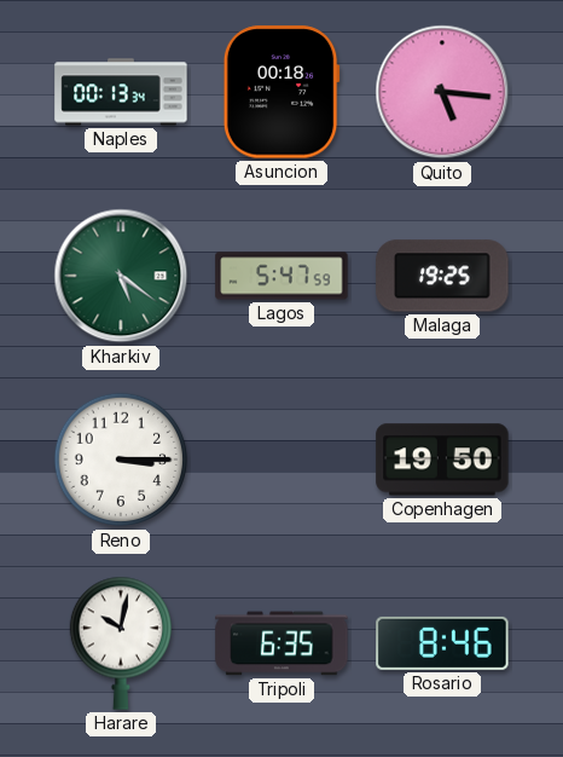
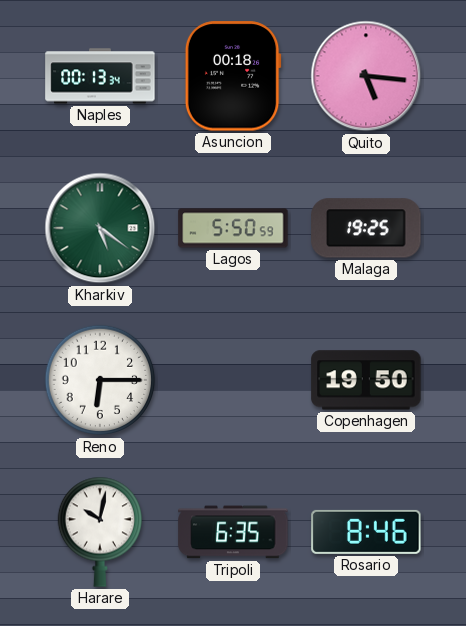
Lagos: 5:47 -> 5:50 (233, 228)
Reno: 3:15 -> 6:15 (100, 380)
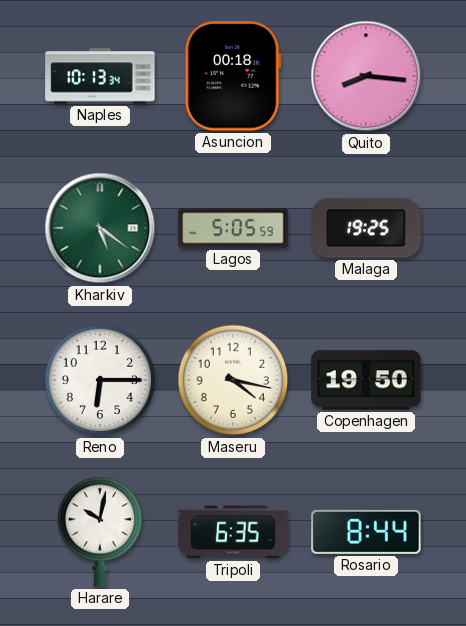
Naples: 00:13 -> 10:13 (100, 76)
Quito: 5:16 -> 8:16 (366, 76)
Lagos: 5:50 -> 5:05 (233, 228)
Maseru: none -> 4:17 (233, 380)
Rosario: 8:46 -> 8:44 (366, 532)
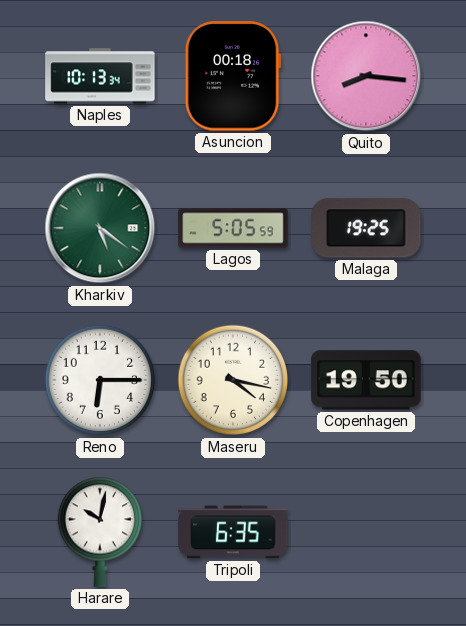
Rosario: 8:44 -> none (366, 532)
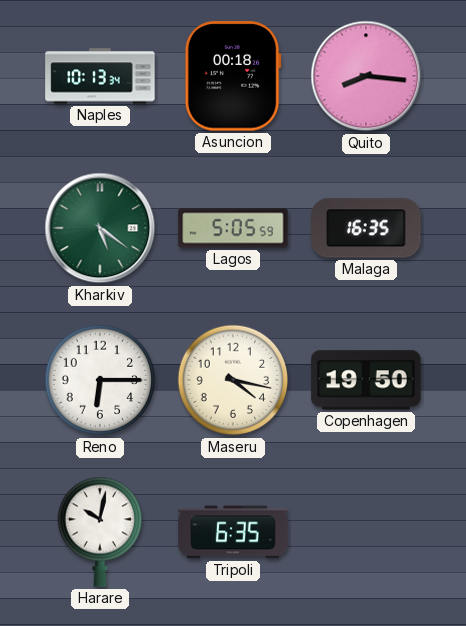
Malaga: 19:25 -> 16:35 (366, 228)
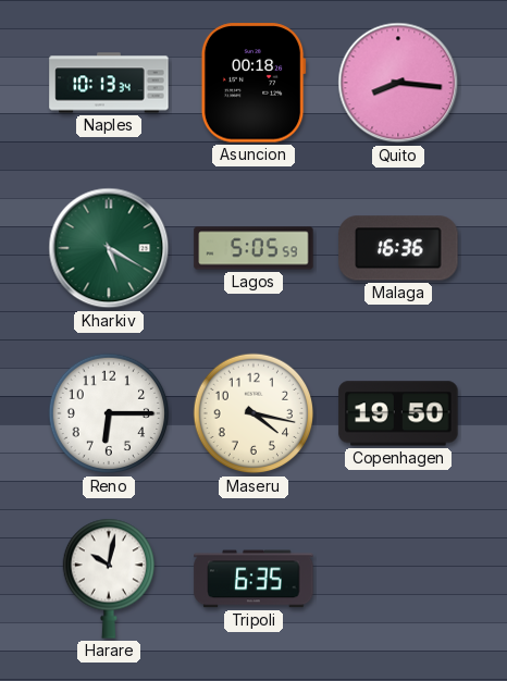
Kharkiv: 5:21 -> 5:20 (109, 248)
Malaga: 16:35 -> 16:36 (398, 248)
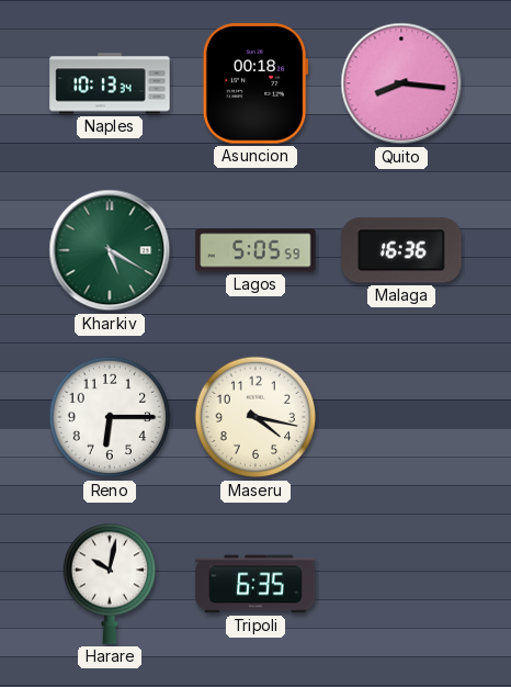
Copenhagen: 19:50 -> none (398, 413)
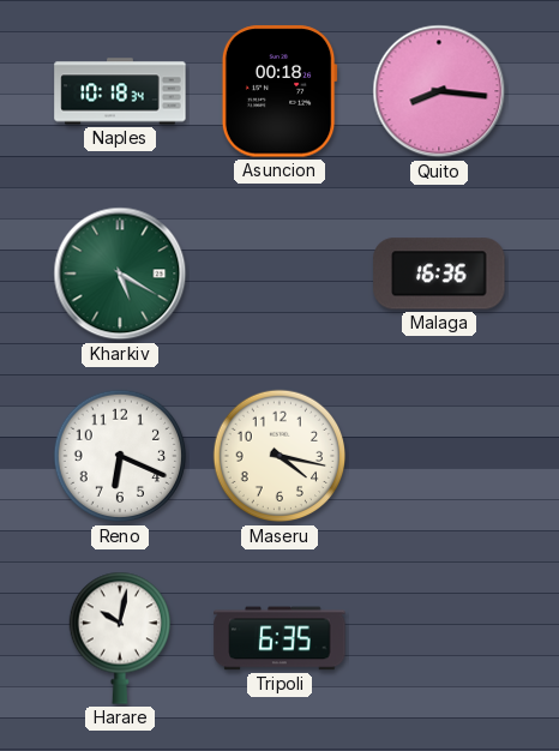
Naples: 10:13 -> 10:18 (120, 91)
Lagos: 5:05 -> none (256, 250)
Reno: 6:15 -> 6:19 (120, 456)
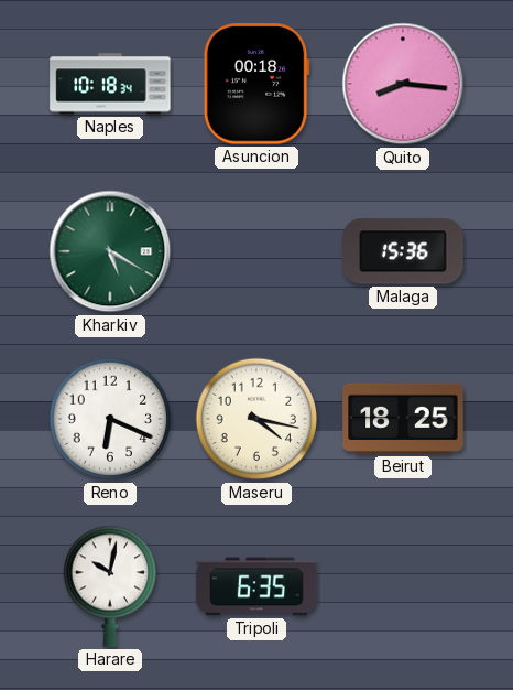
Malaga: 16:36 -> 15:36 (403, 251)
Beirut: none -> 18:25 (403, 419)
